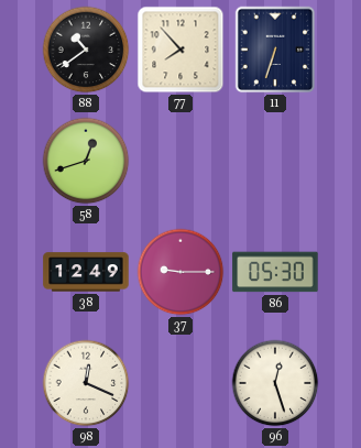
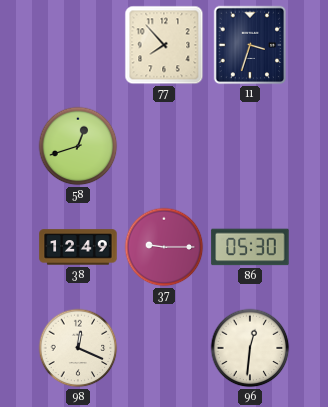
88: 10:39 -> none (86, 50)
11: 6:33 -> 3:33 (250, 45)
96: 12:27 -> 12:31 (250, 348)
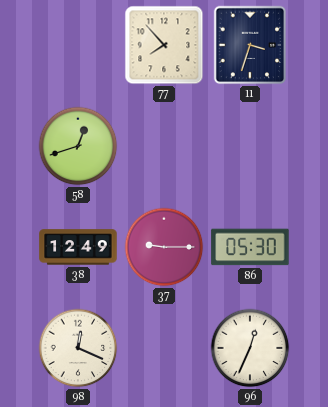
96: 12:31 -> 12:34 (250, 348)
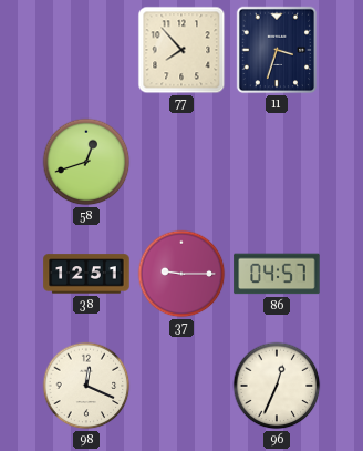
38: 12:49 -> 12:51 (86, 274)
86: 05:30 -> 04:57 (277, 274)
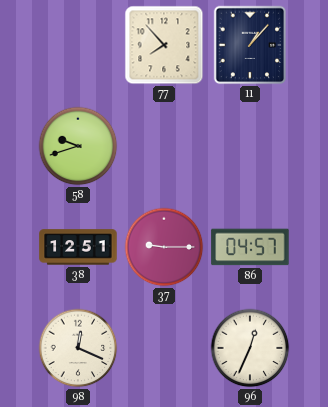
11: 3:33 -> 1:07 (250, 45)
58: 12:42 -> 9:42 (78, 146)
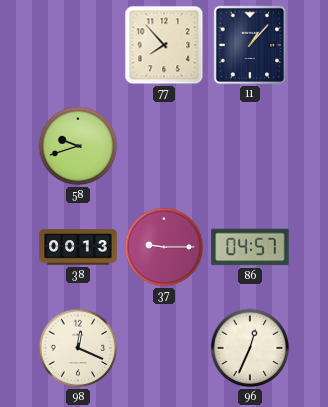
38: 12:51 -> 00:13 (78, 247)
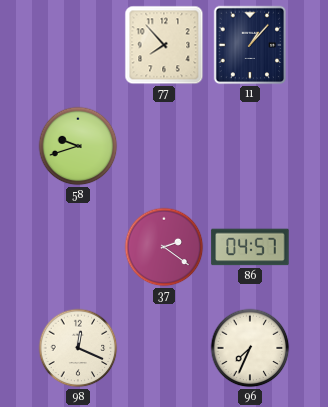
38: 00:13 -> none (78, 247)
37: 9:15 -> 2:21 (164, 247)
96: 12:34 -> 7:34 (250, 348)
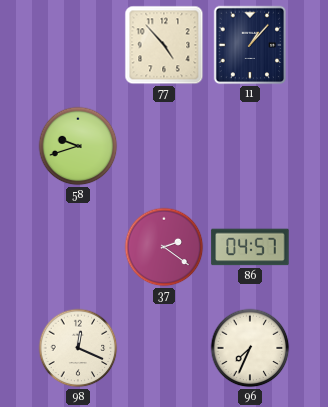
77: 7:53 -> 4:53 (164, 45)
